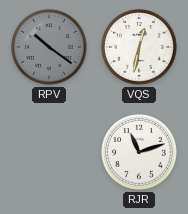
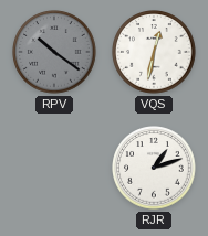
RJR: 11:12 -> 1:12 (154, 168)
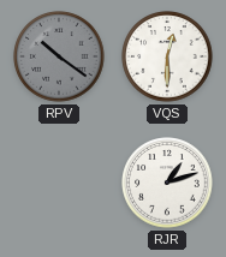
VQS: 12:32 -> 12:30 (167, 56)
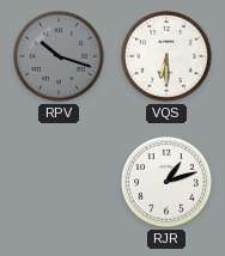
RPV: 10:21 -> 10:18 (59, 56)
VQS: 12:30 -> 6:30 (166, 56)
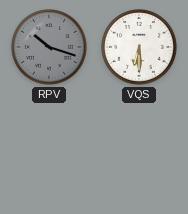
RJR: 1:12 -> none (166, 182)
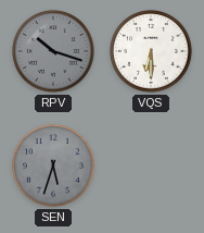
SEN: none -> 5:33 (53, 165)
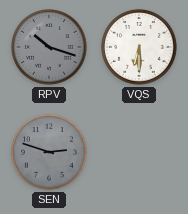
SEN: 5:33 -> 2:48 (49, 152)
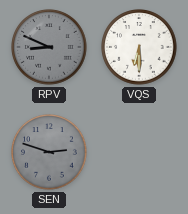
RPV: 10:18 -> 8:49 (49, 47)
